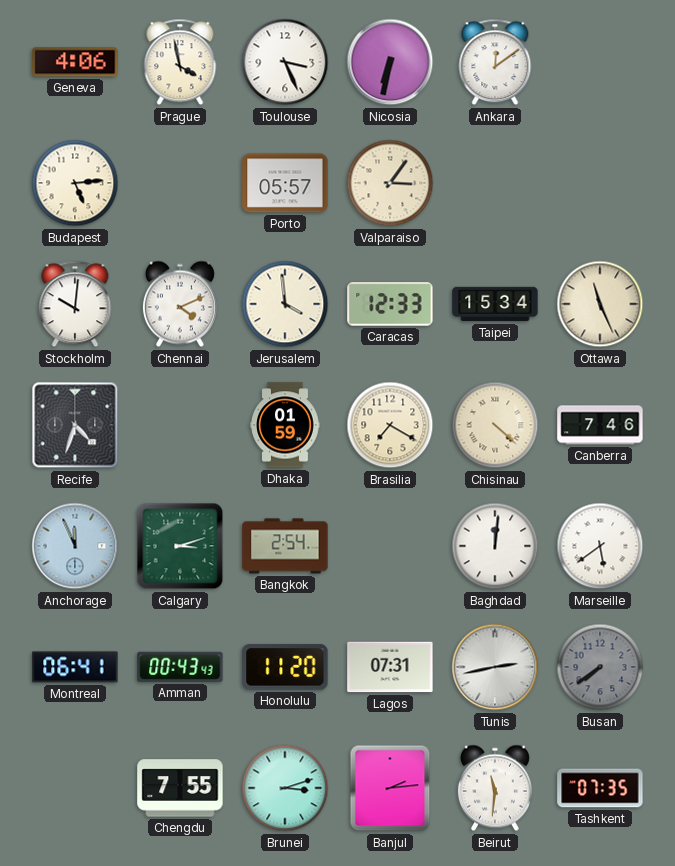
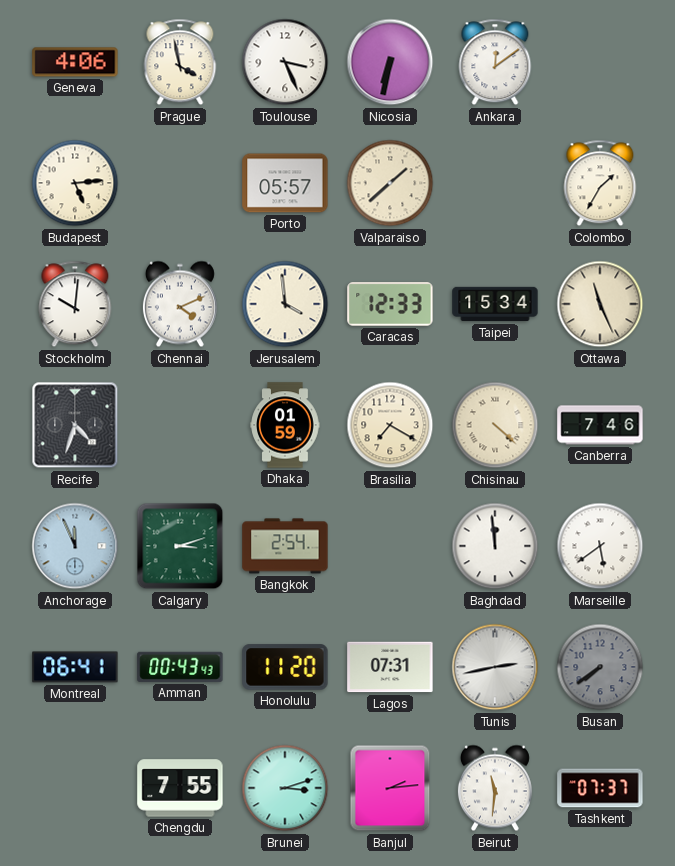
Valparaiso: 3:06 -> 1:38 (390, 183)
Colombo: none -> 1:35 (600, 183)
Baghdad: 12:01 -> 11:59 (495, 546)
Tashkent: 07:35 -> 07:37 (600, 788)
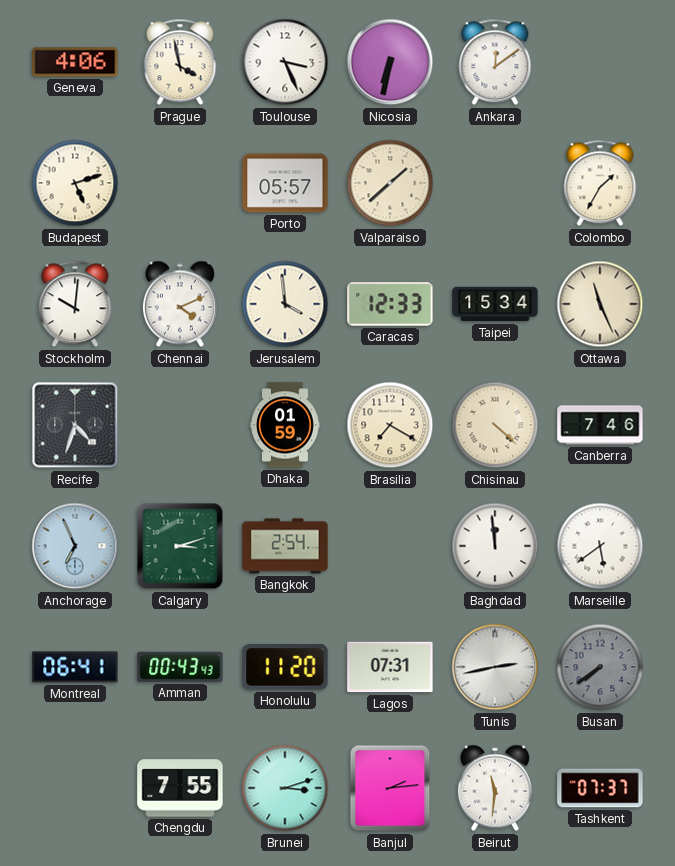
Budapest: 5:14 -> 5:12 (75, 183)
Anchorage: 11:56 -> 6:56 (75, 546)
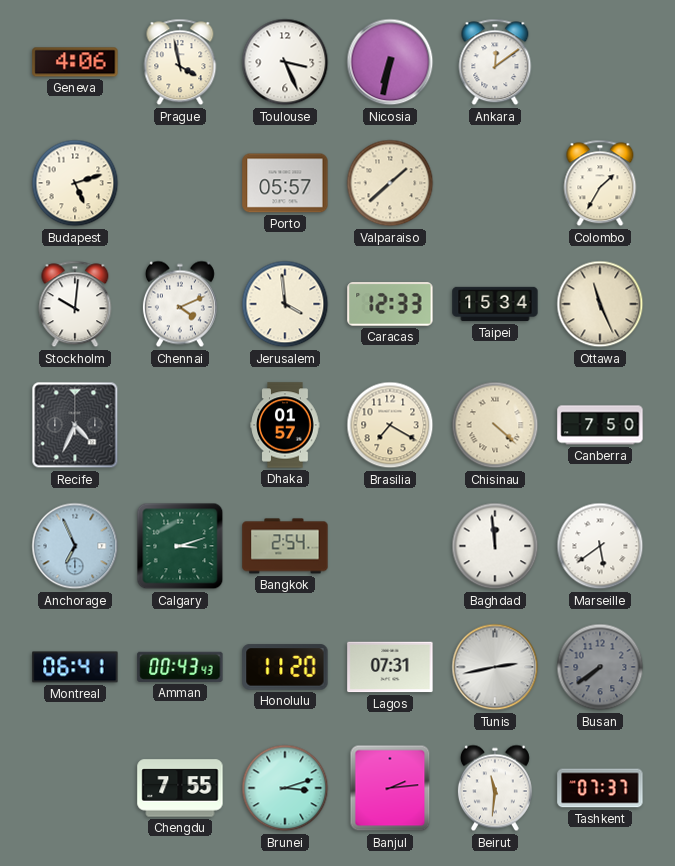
Recife: 4:33 -> 4:34 (75, 425)
Dhaka: 01:59 -> 01:57 (285, 425)
Canberra: 7:46 -> 7:50 (600, 425)
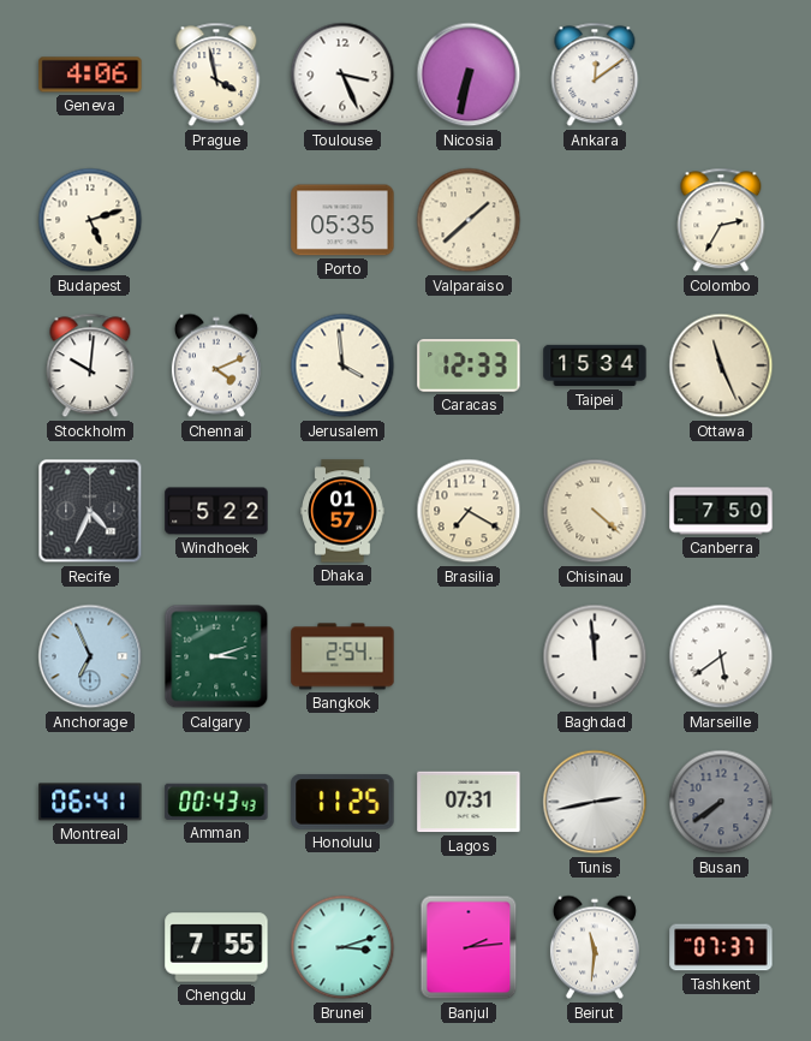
Porto: 05:57 -> 05:35 (342, 220)
Colombo: 1:35 -> 2:35 (721, 220)
Windhoek: none -> 5:22 (216, 511)
Honolulu: 11:20 -> 11:25 (342, 802)
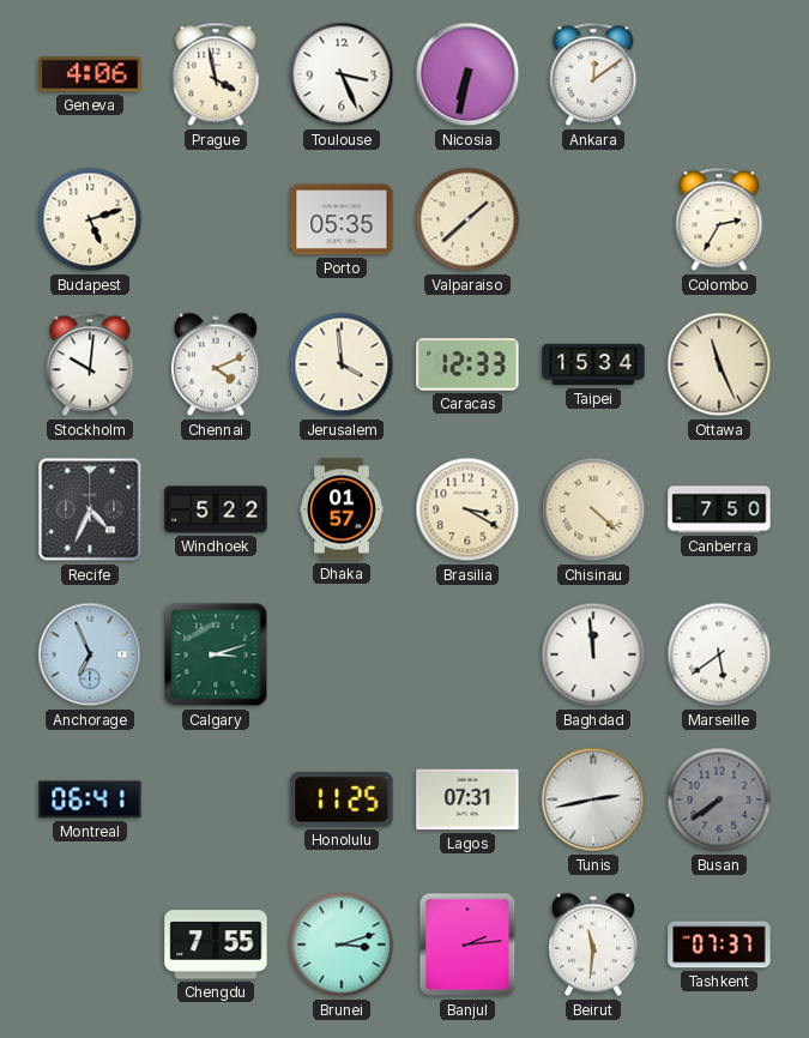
Brasilia: 7:20 -> 3:20 (467, 509)
Bangkok: 2:54 -> none (342, 656)
Amman: 00:43 -> none (216, 802)
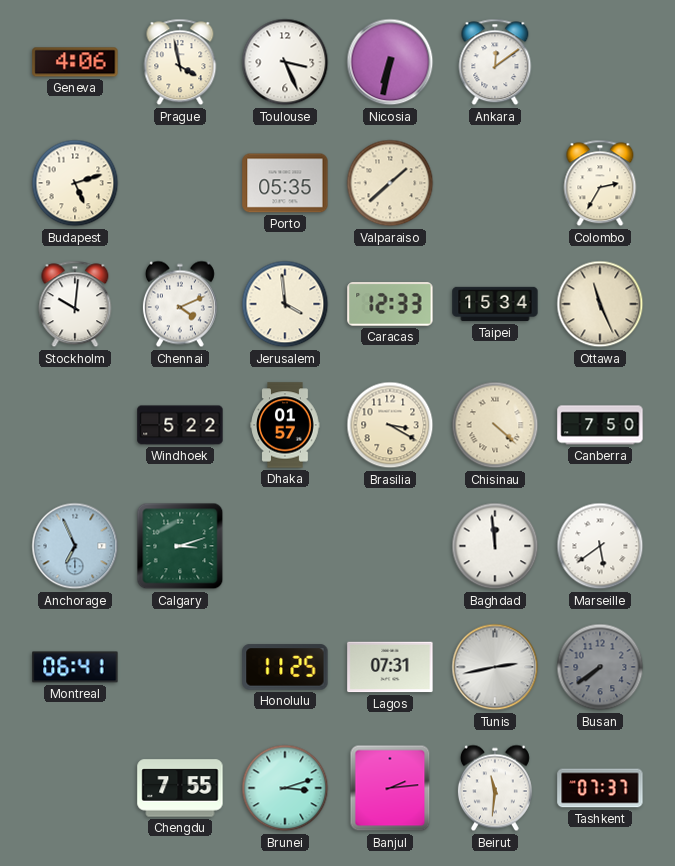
Recife: 4:34 -> none (90, 509)
